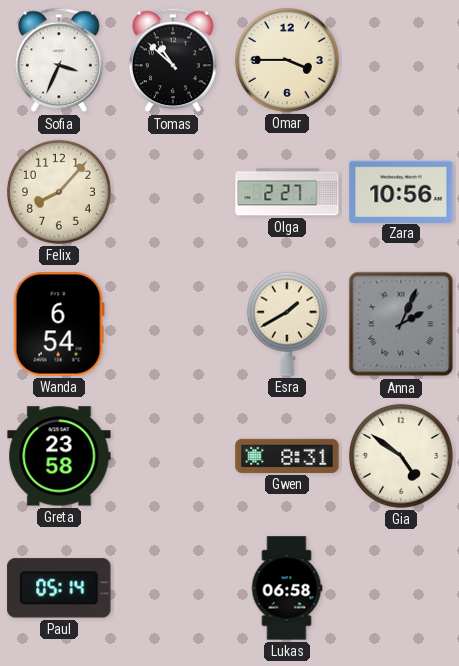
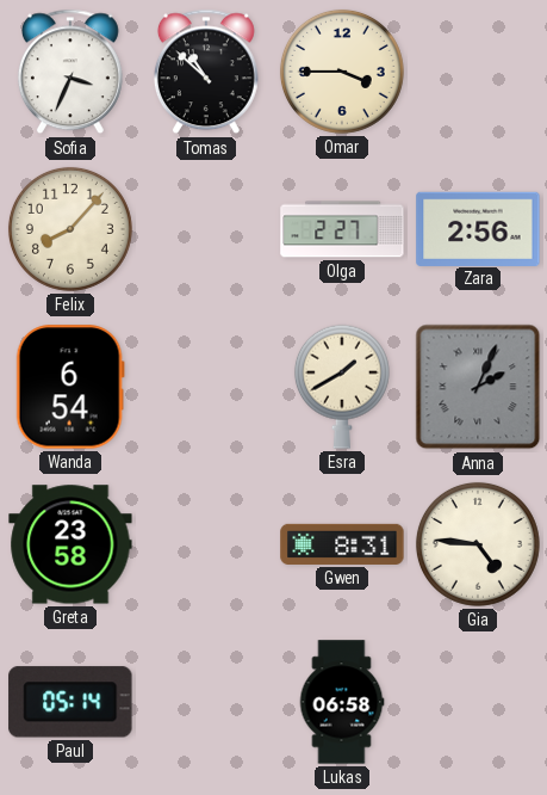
Zara: 10:56 -> 2:56 (478, 228)
Gia: 4:51 -> 4:46 (478, 544)
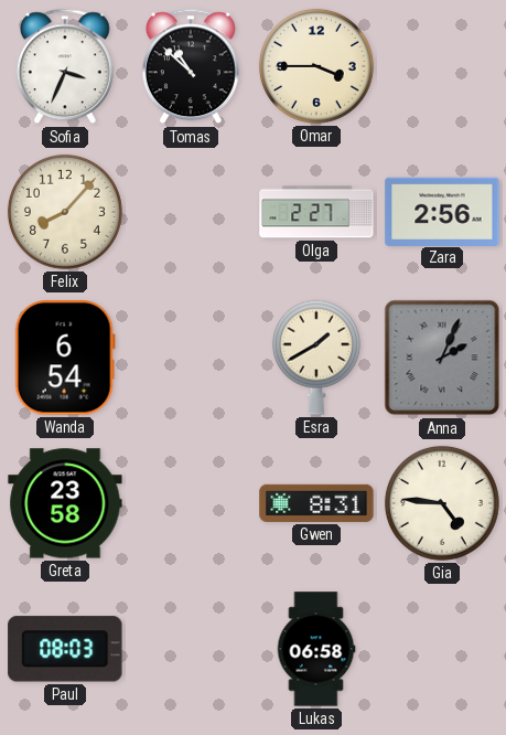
Paul: 05:14 -> 08:03 (65, 649)
